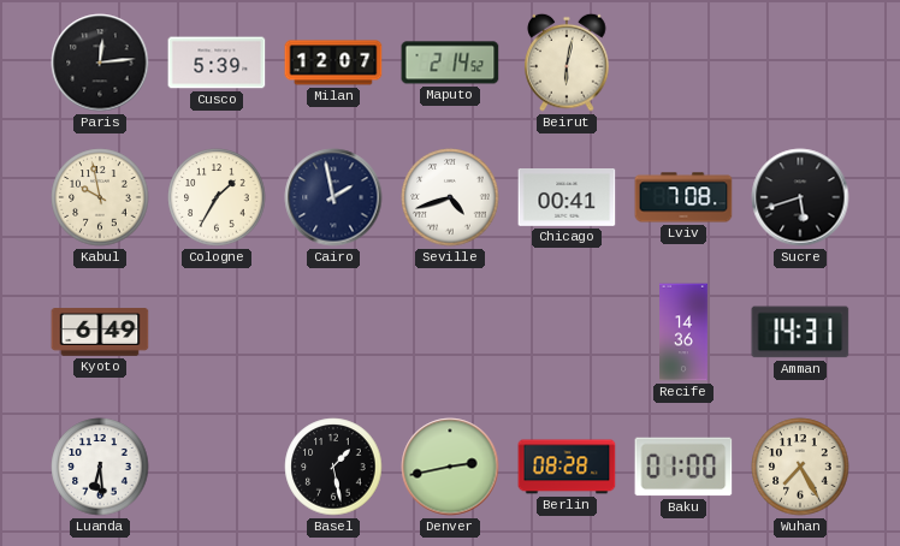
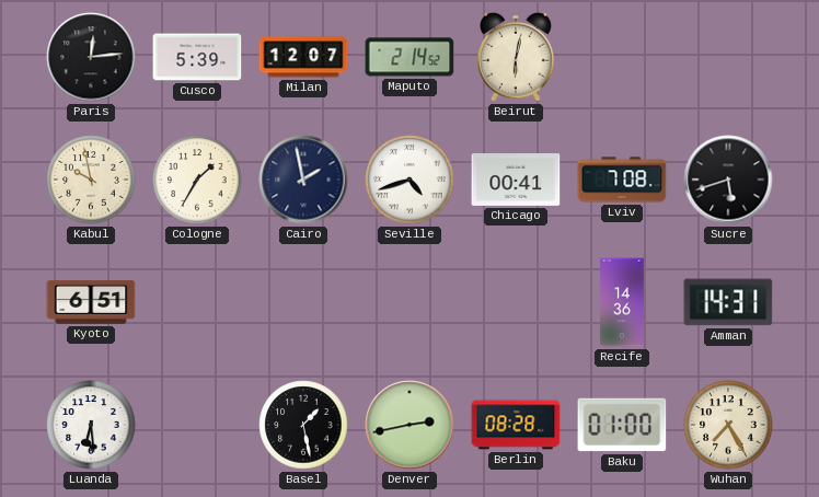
Kyoto: 6:49 -> 6:51 (91, 302)
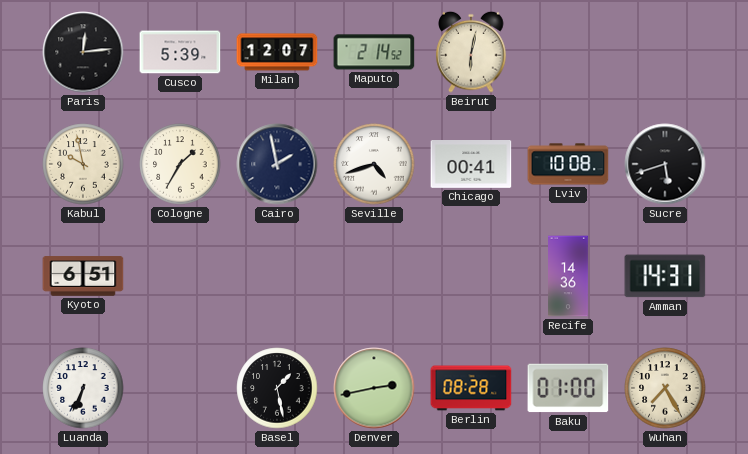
Lviv: 7:08 -> 10:08 (568, 164)
Luanda: 6:29 -> 6:34 (83, 388)
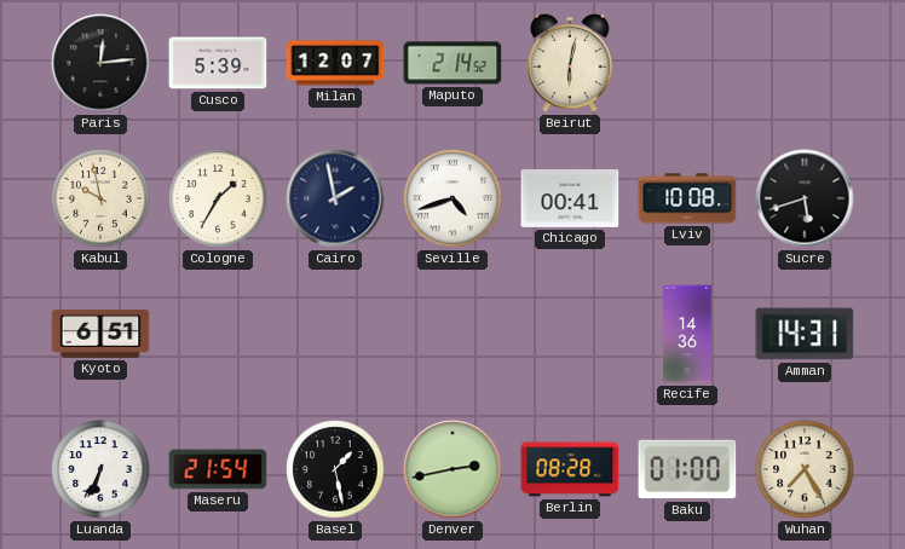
Maseru: none -> 21:54 (218, 469)
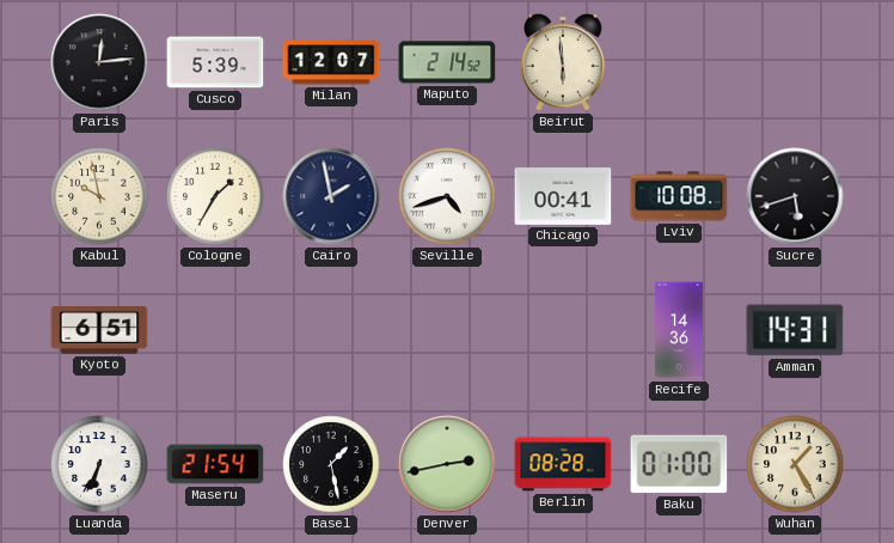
Beirut: 6:02 -> 5:59 (563, 62)
Wuhan: 7:25 -> 1:25 (795, 464)
